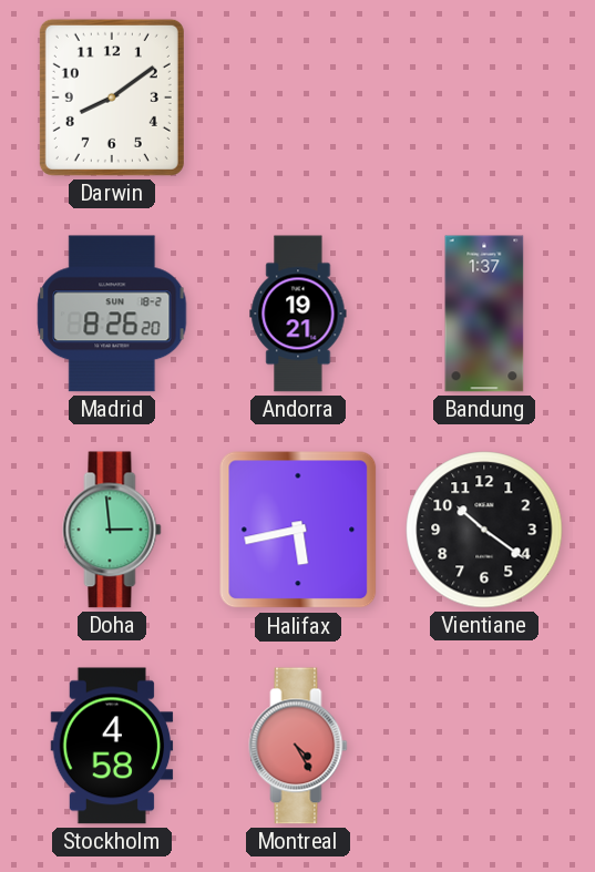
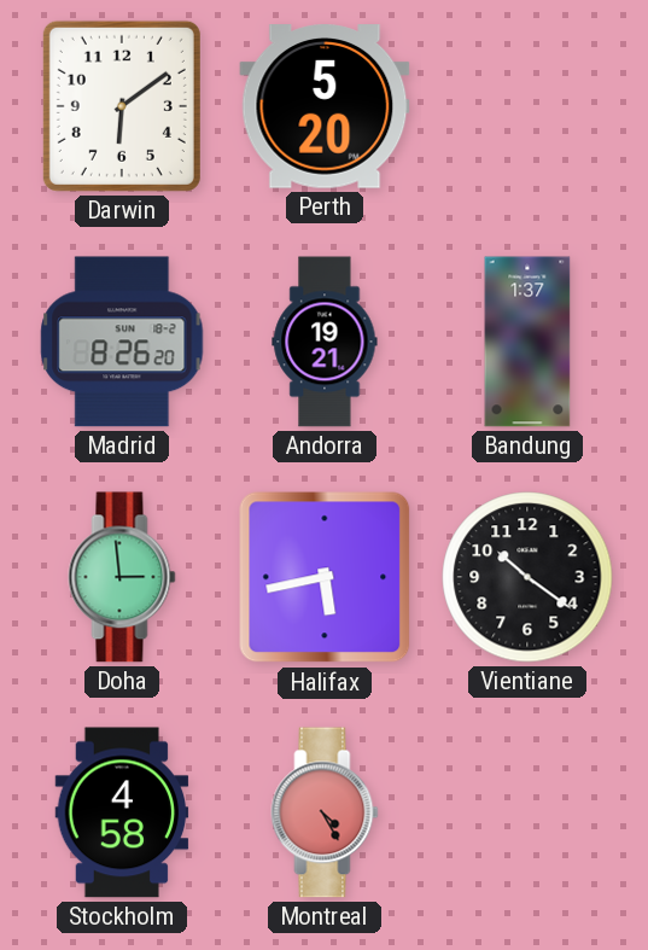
Darwin: 8:09 -> 6:09 (122, 106)
Perth: none -> 5:20 (325, 106)
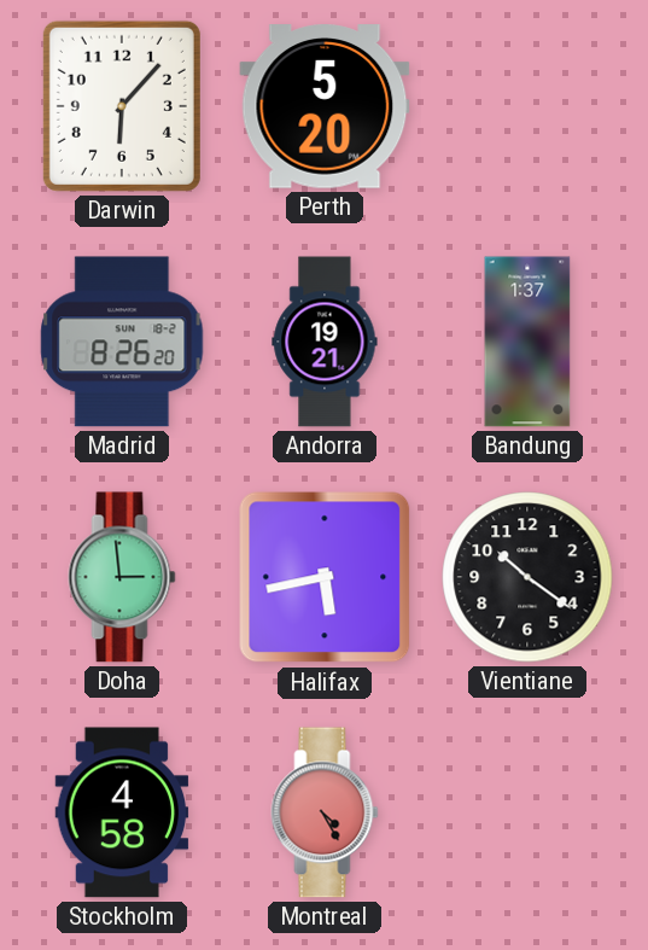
Darwin: 6:09 -> 6:07 (122, 106)
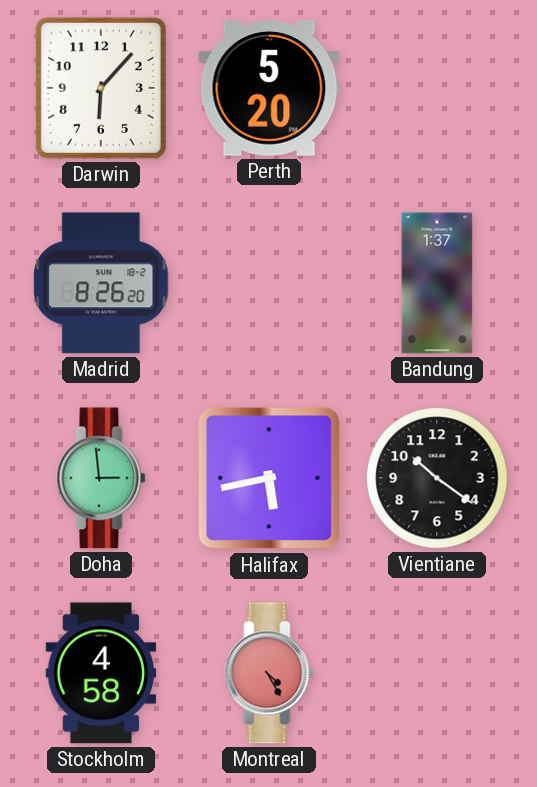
Andorra: 19:21 -> none (325, 342)
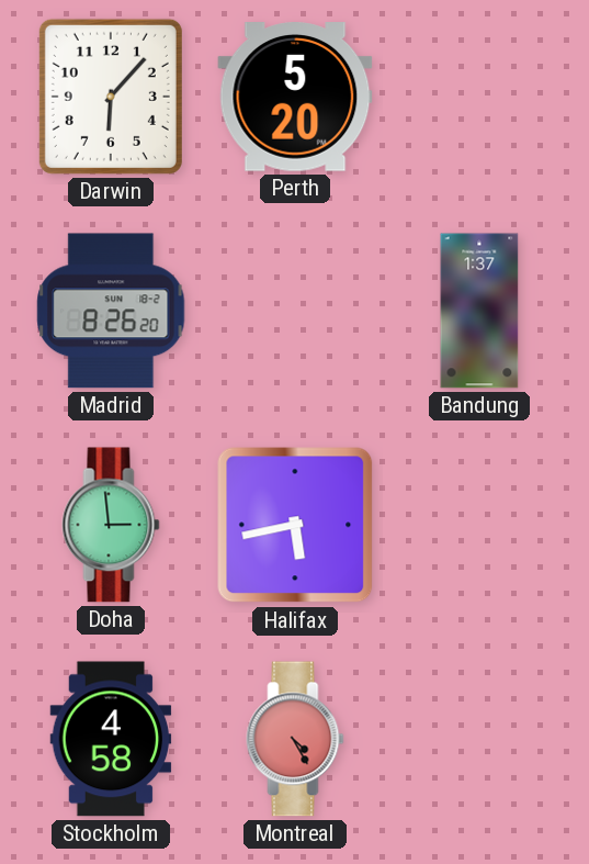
Vientiane: 10:21 -> none (437, 478)
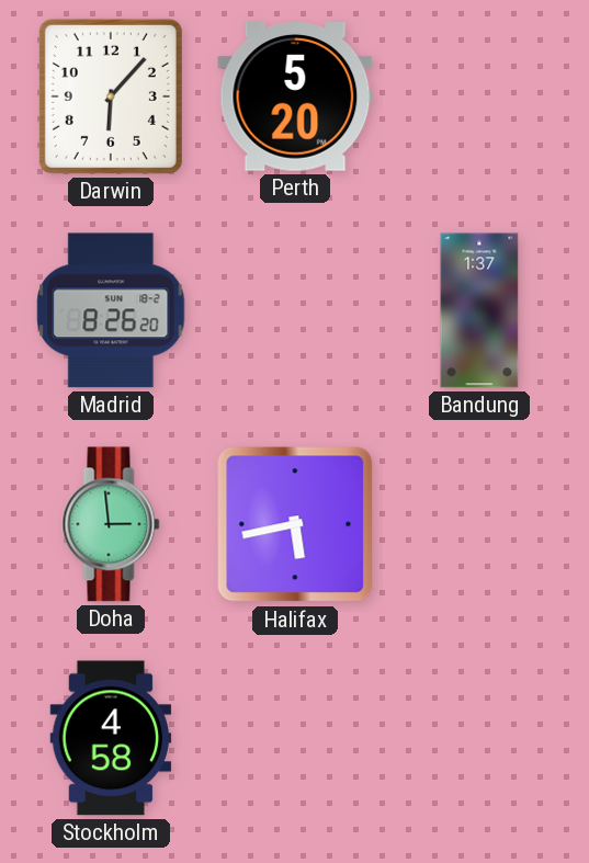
Montreal: 4:25 -> none (295, 739)
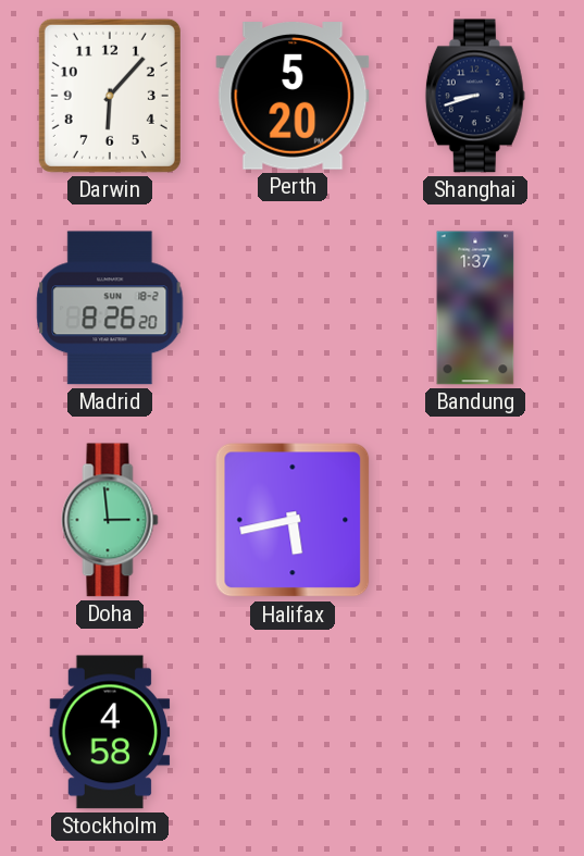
Shanghai: none -> 8:42 (475, 96)
